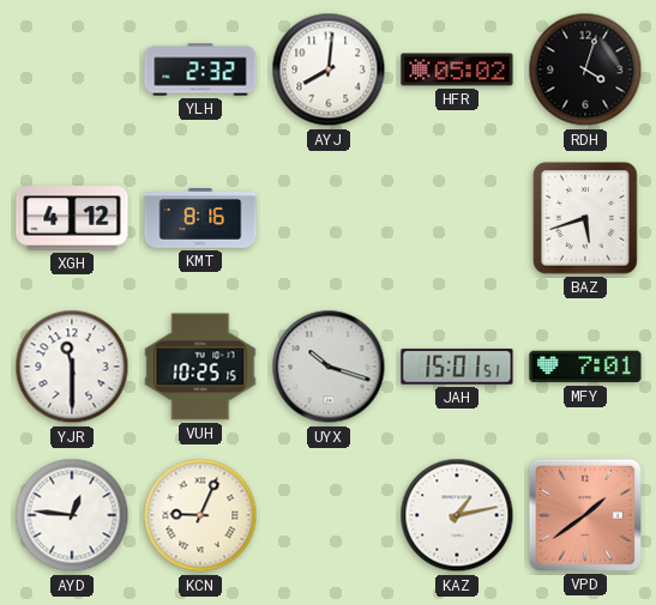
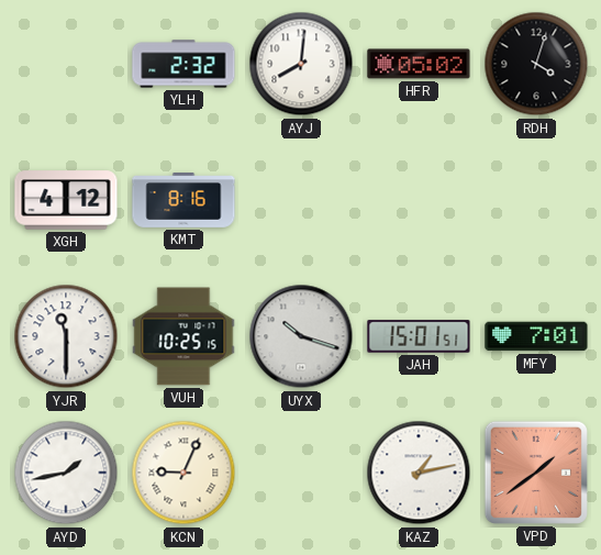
BAZ: 5:42 -> none (585, 218)
AYD: 12:46 -> 1:43 (66, 473)
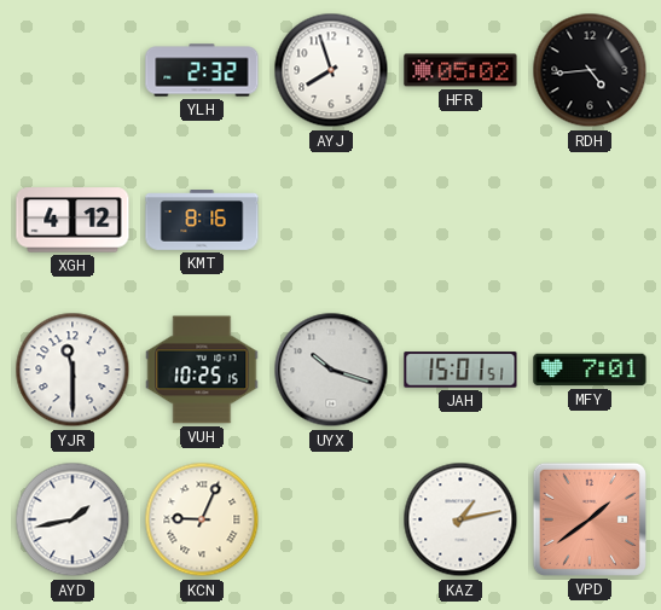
AYJ: 8:01 -> 7:57 (331, 70)
RDH: 4:03 -> 4:44 (590, 70)
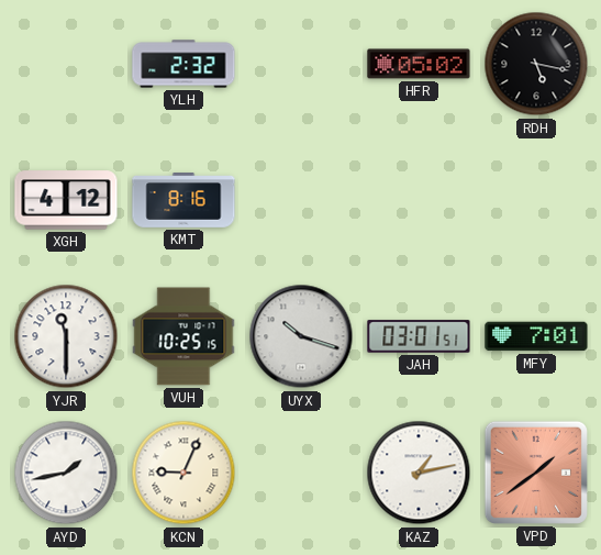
AYJ: 7:57 -> none (331, 70)
RDH: 4:44 -> 5:17 (536, 64)
JAH: 15:01 -> 03:01 (419, 336)
